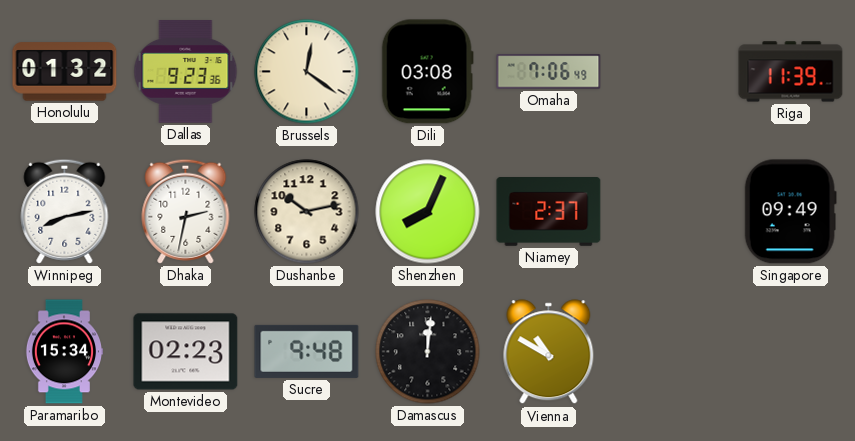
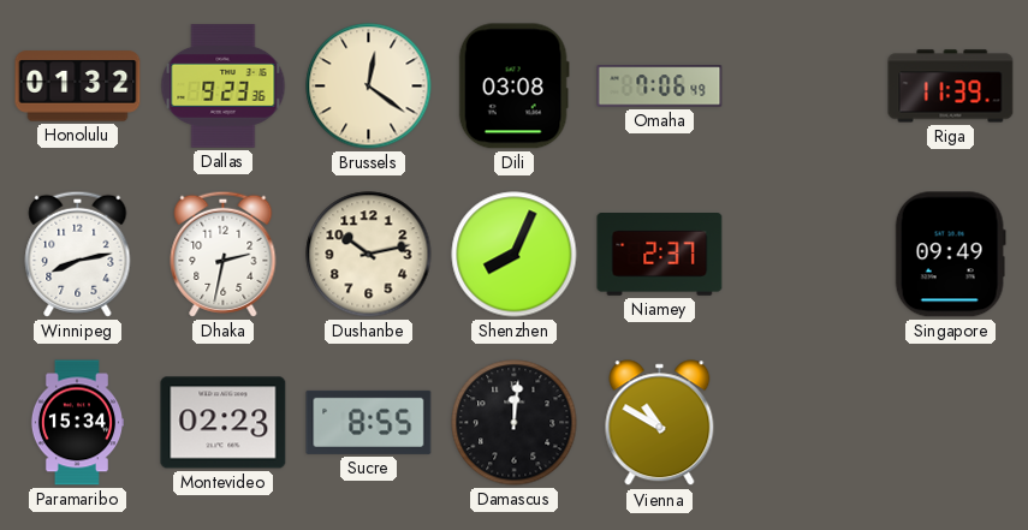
Sucre: 9:48 -> 8:55 (369, 422)
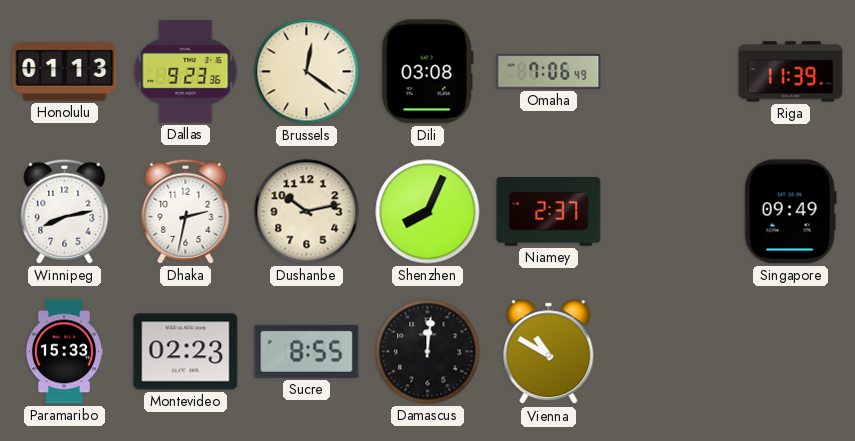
Honolulu: 01:32 -> 01:13 (65, 72)
Paramaribo: 15:34 -> 15:33 (63, 352)
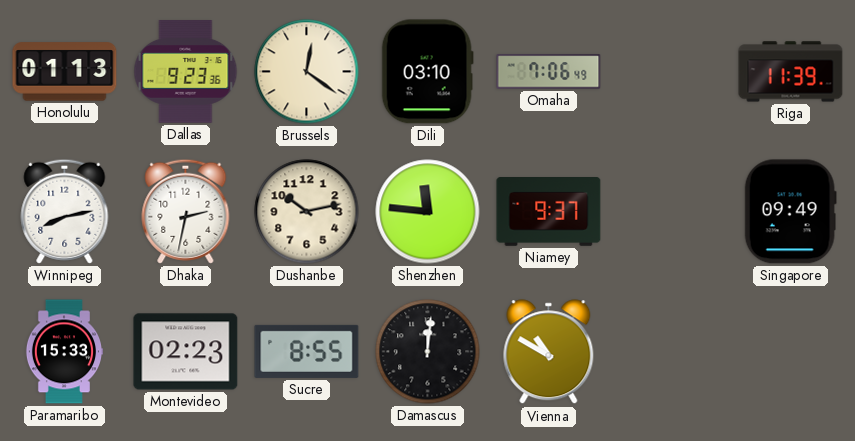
Dili: 03:08 -> 03:10 (427, 72)
Shenzhen: 8:04 -> 11:46 (428, 212)
Niamey: 2:37 -> 9:37 (549, 212)
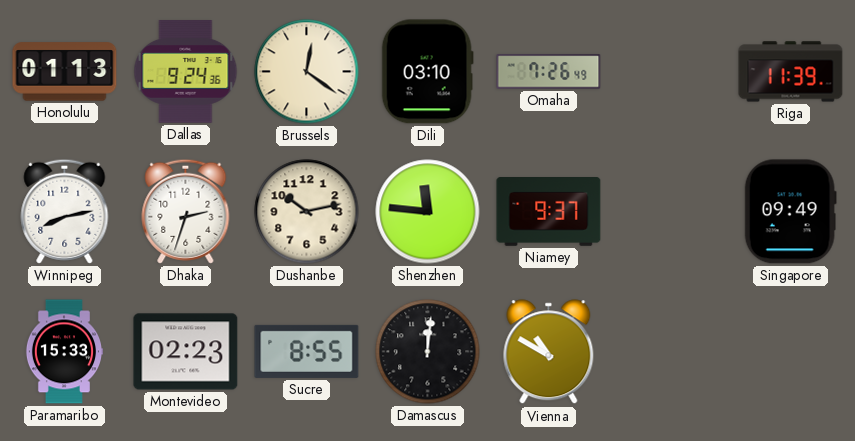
Dallas: 9:23 -> 9:24 (186, 72)
Omaha: 7:06 -> 7:26 (549, 72)
Dhaka: 2:32 -> 2:33 (186, 211)
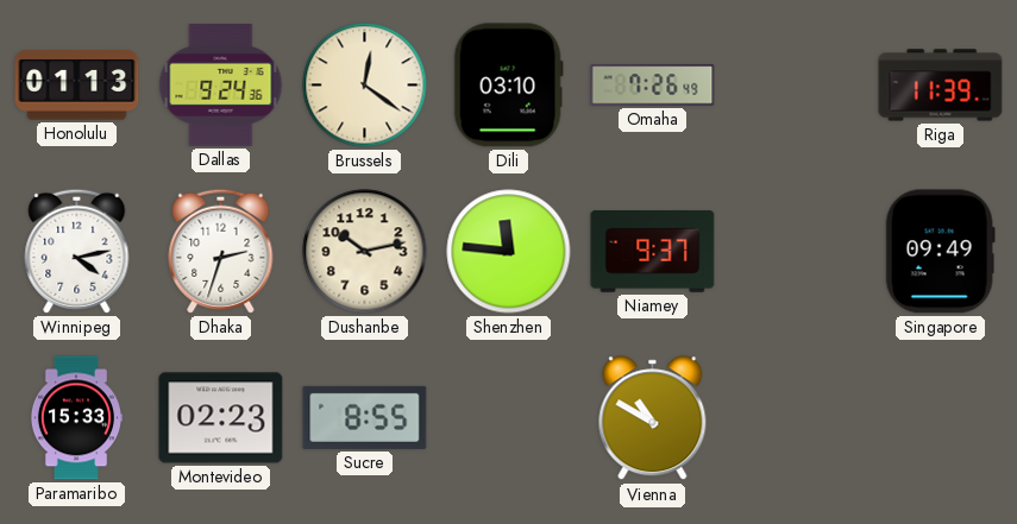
Winnipeg: 8:13 -> 4:13 (77, 251)
Damascus: 12:01 -> none (428, 352)
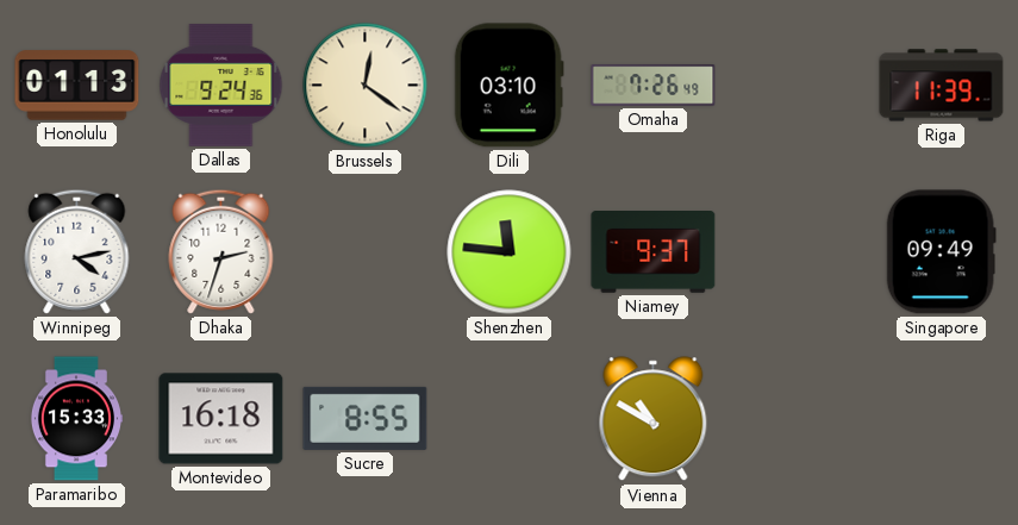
Dushanbe: 10:13 -> none (365, 252)
Montevideo: 02:23 -> 16:18 (221, 419)
